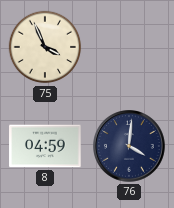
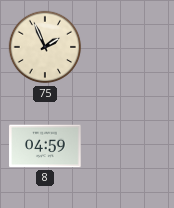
75: 3:56 -> 1:56 (45, 47)
76: 4:01 -> none (130, 147)
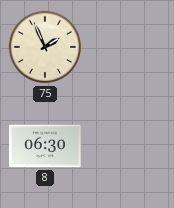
8: 04:59 -> 06:30 (45, 146)
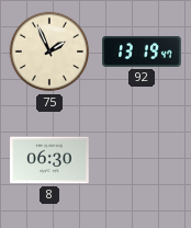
92: none -> 13:19 (142, 52)
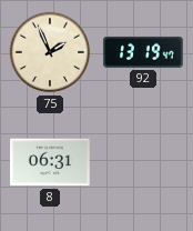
8: 06:30 -> 06:31 (50, 162)
